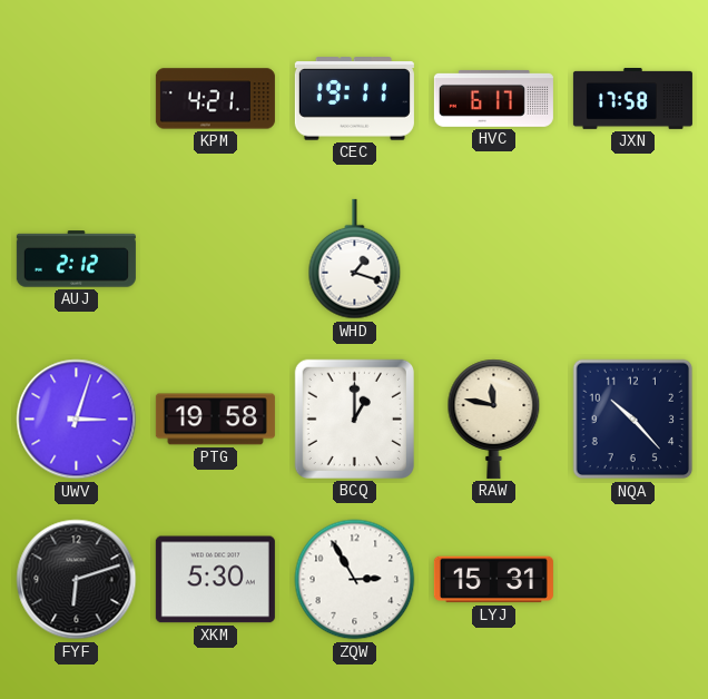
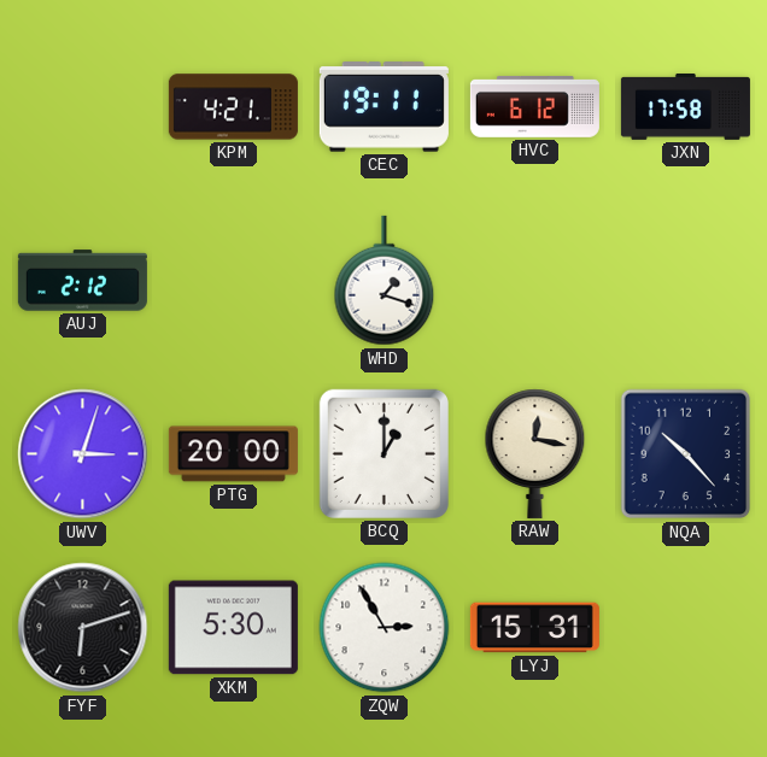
HVC: 6:17 -> 6:12 (534, 106)
PTG: 19:58 -> 20:00 (233, 454)
RAW: 11:47 -> 12:17 (535, 453)
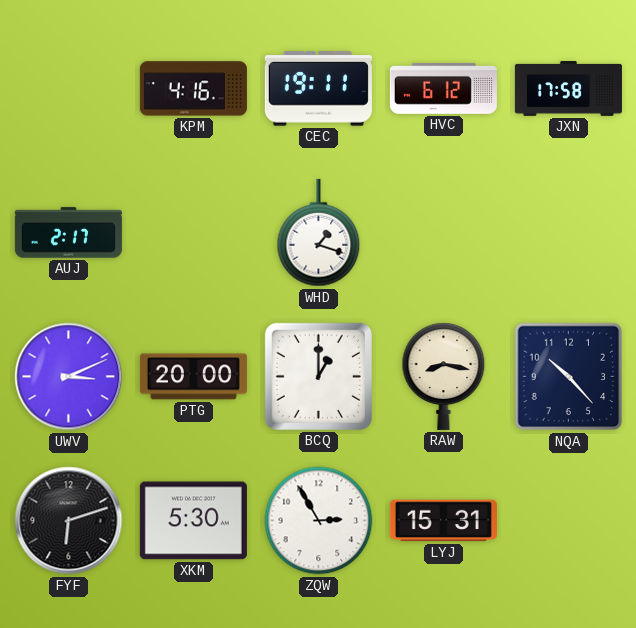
KPM: 4:21 -> 4:16 (193, 89)
AUJ: 2:12 -> 2:17 (68, 233)
UWV: 3:03 -> 3:11 (69, 377)
RAW: 12:17 -> 8:17 (444, 376)
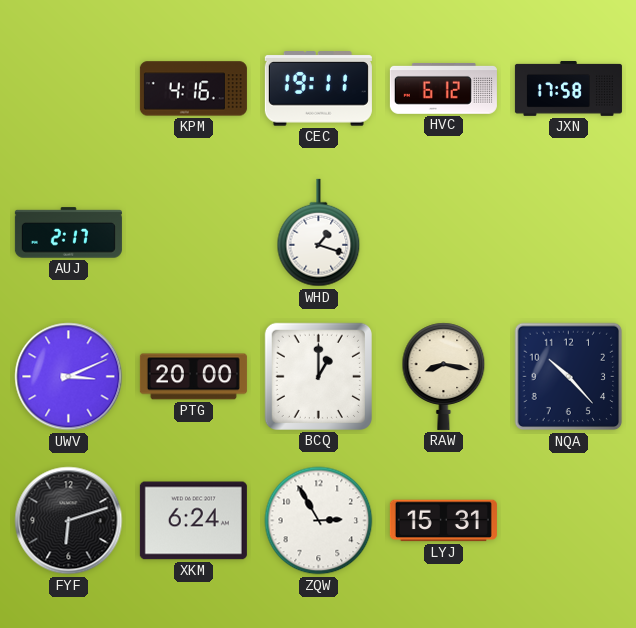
XKM: 5:30 -> 6:24 (193, 521)
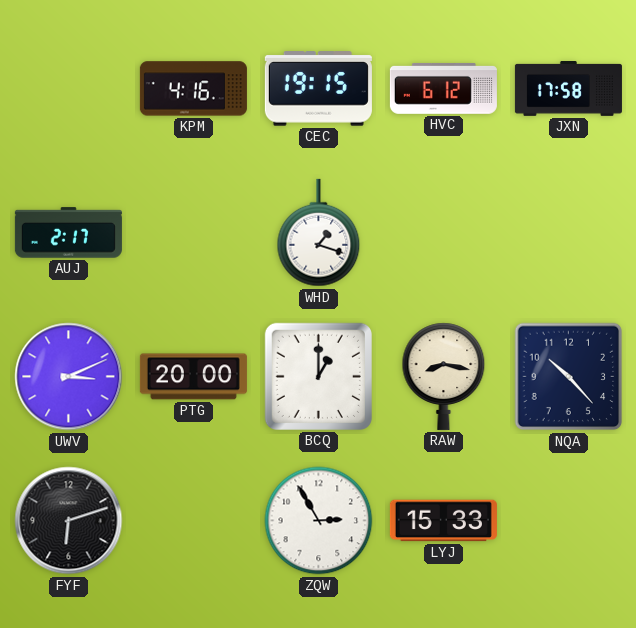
CEC: 19:11 -> 19:15 (318, 89)
XKM: 6:24 -> none (193, 521)
LYJ: 15:31 -> 15:33 (443, 521)
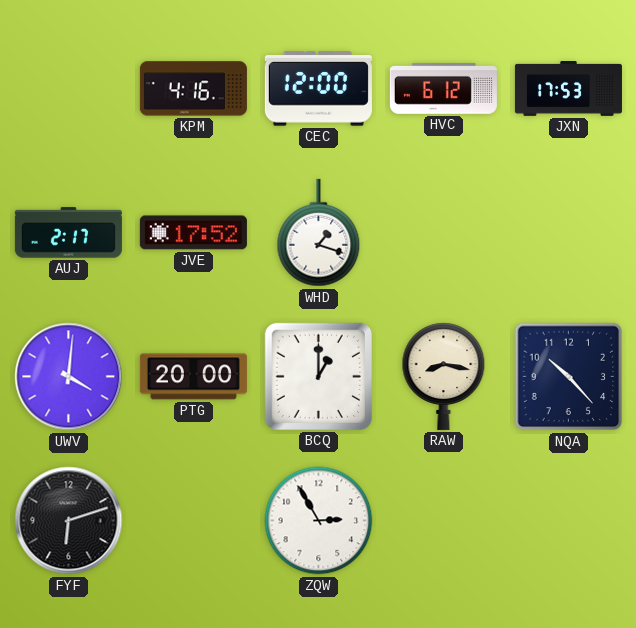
CEC: 19:15 -> 12:00 (318, 89)
JXN: 17:58 -> 17:53 (568, 89)
JVE: none -> 17:52 (193, 233)
UWV: 3:11 -> 4:01 (69, 377)
LYJ: 15:33 -> none (443, 521)
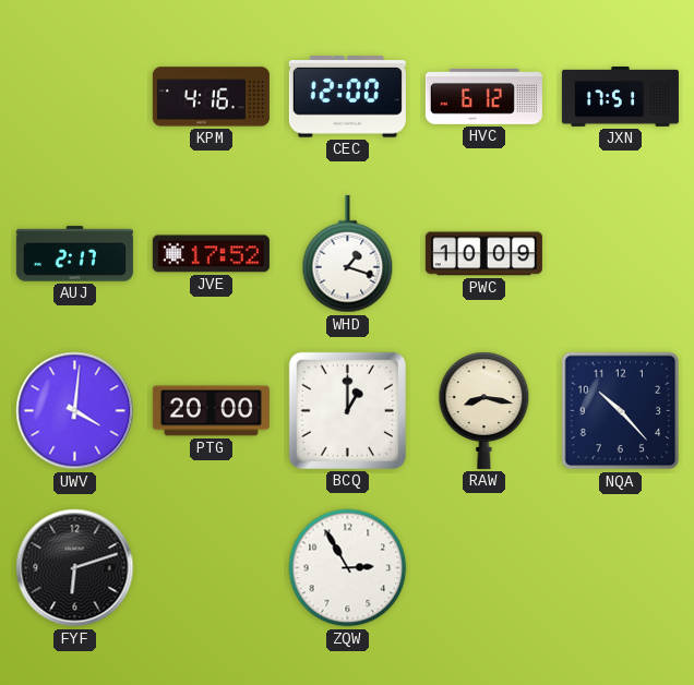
JXN: 17:53 -> 17:51 (620, 97)
PWC: none -> 10:09 (483, 254)
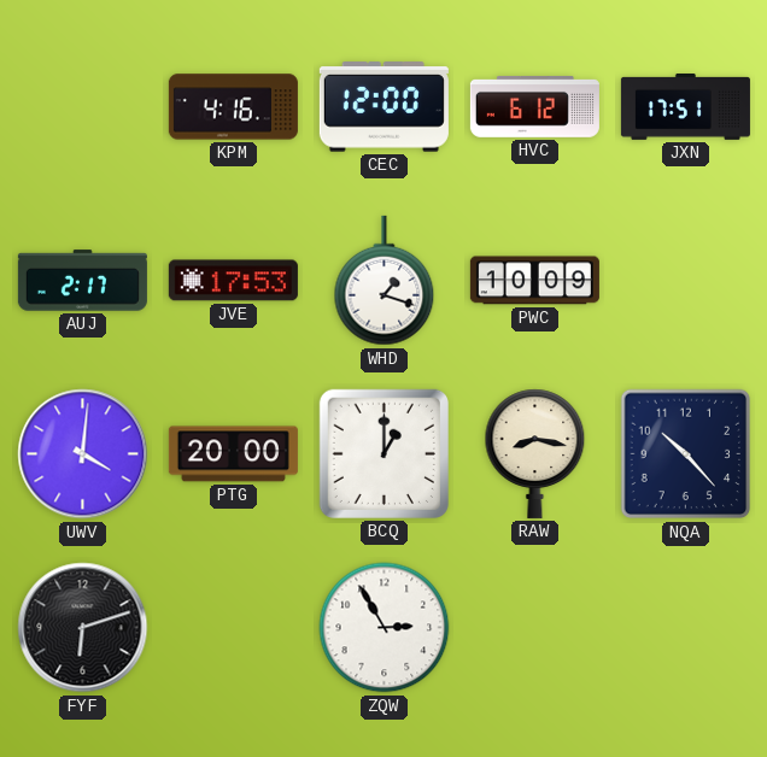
JVE: 17:52 -> 17:53 (233, 281)
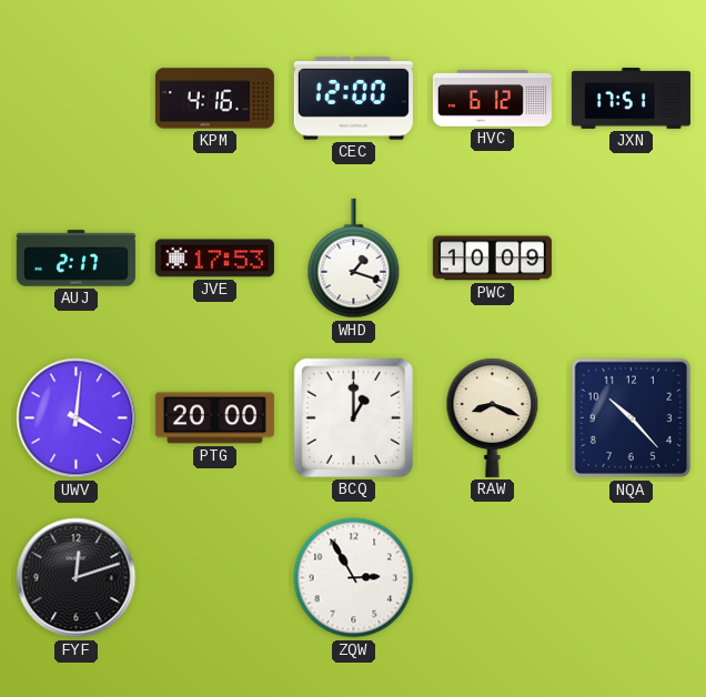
RAW: 8:17 -> 8:19 (493, 417)
FYF: 6:12 -> 12:12 (77, 578)
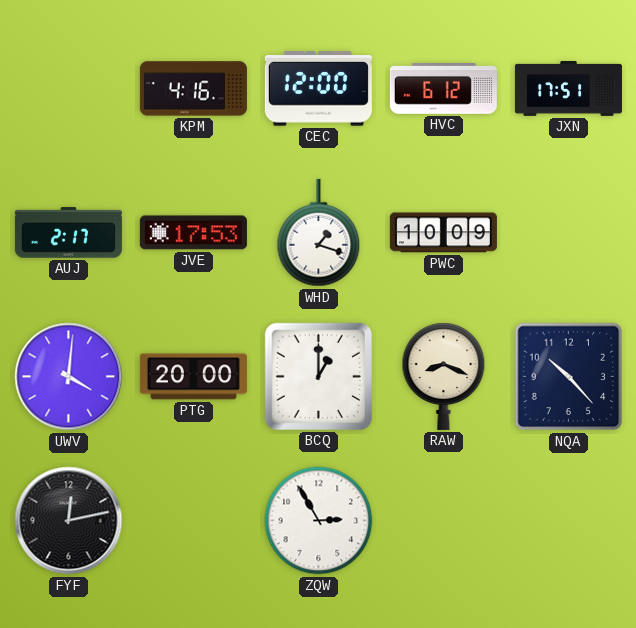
FYF: 12:12 -> 12:13 (69, 521)
